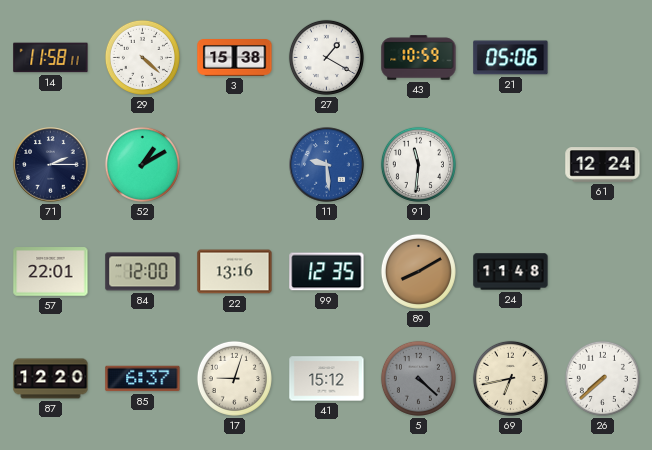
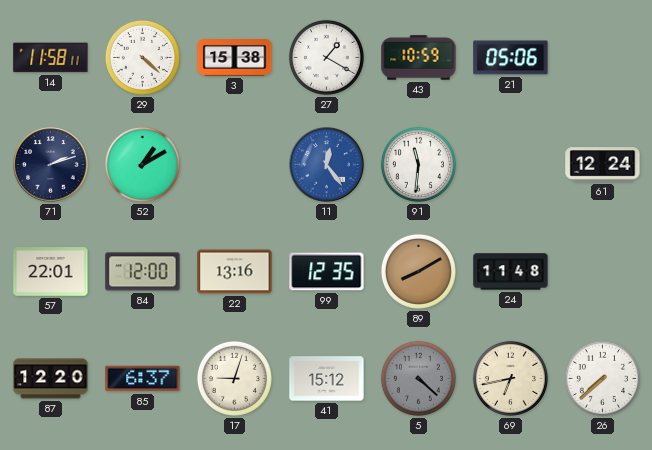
71: 2:15 -> 2:12 (51, 165)
11: 9:29 -> 12:24 (327, 165)
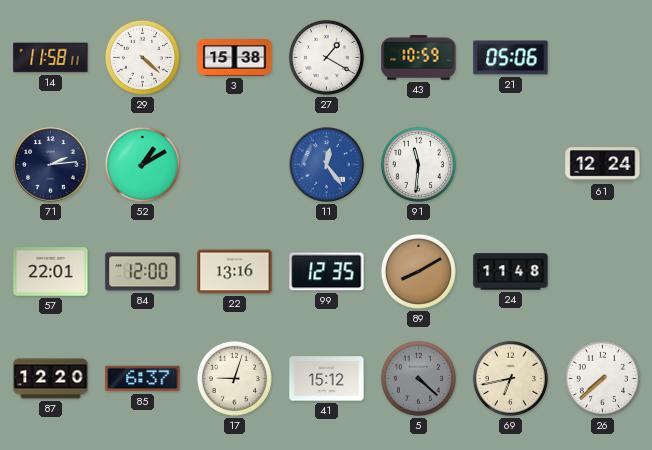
71: 2:12 -> 2:14 (51, 165)
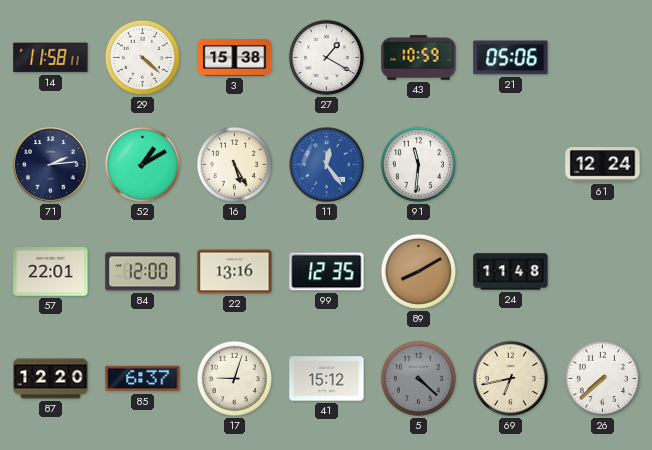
16: none -> 5:25 (234, 164)
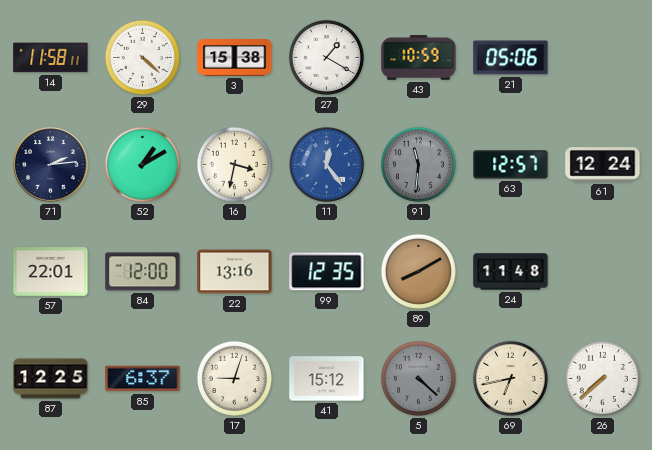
16: 5:25 -> 3:32 (234, 164)
91 dial: white -> grey (418, 164)
63: none -> 12:57 (511, 165)
87: 12:20 -> 12:25 (51, 379)
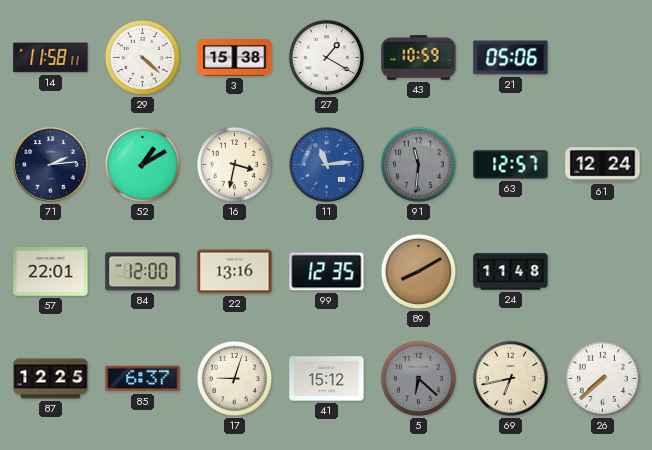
11: 12:24 -> 11:14 (327, 165)
5: 4:22 -> 6:22 (418, 378)
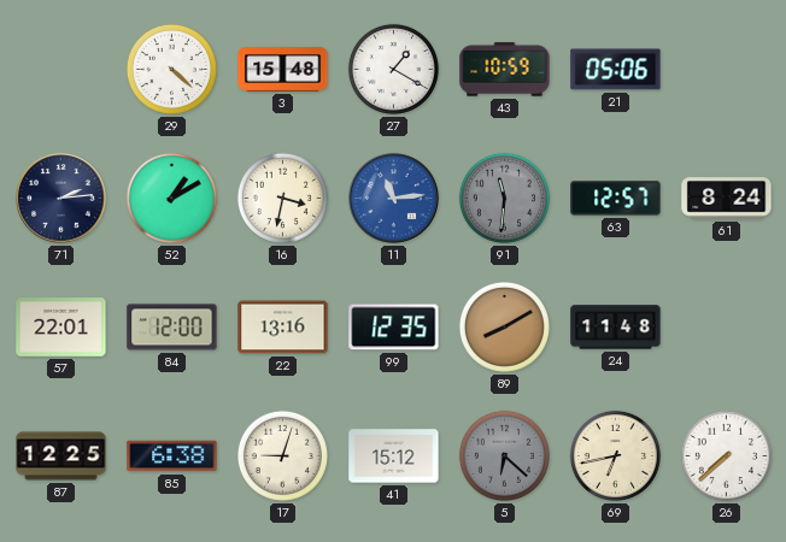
14: 11:58 -> none (51, 58)
3: 15:38 -> 15:48 (283, 70)
61: 12:24 -> 8:24 (727, 199)
85: 6:37 -> 6:38 (172, 456)
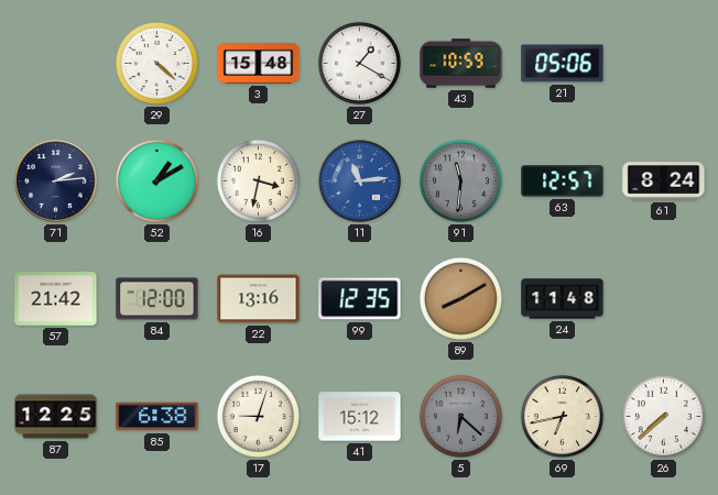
57: 22:01 -> 21:42 (56, 299)
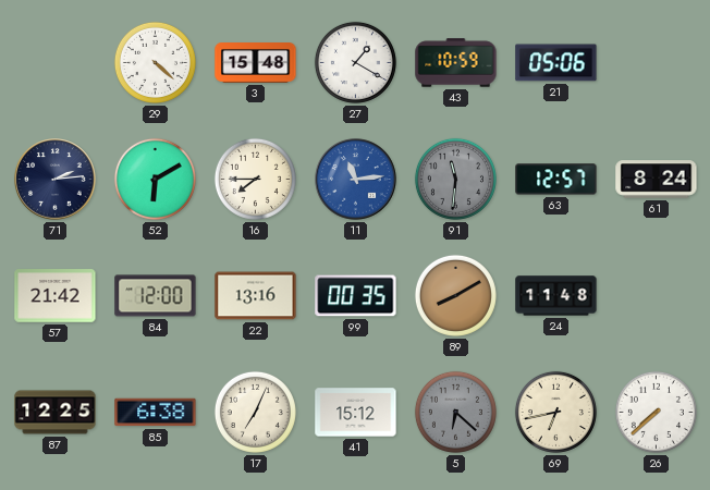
52: 1:10 -> 6:10 (155, 179)
16: 3:32 -> 7:45 (255, 179)
99: 12:35 -> 00:35 (356, 296)
17: 9:03 -> 7:04 (255, 412)
